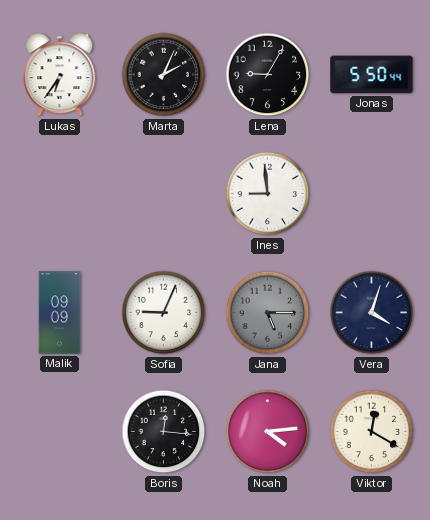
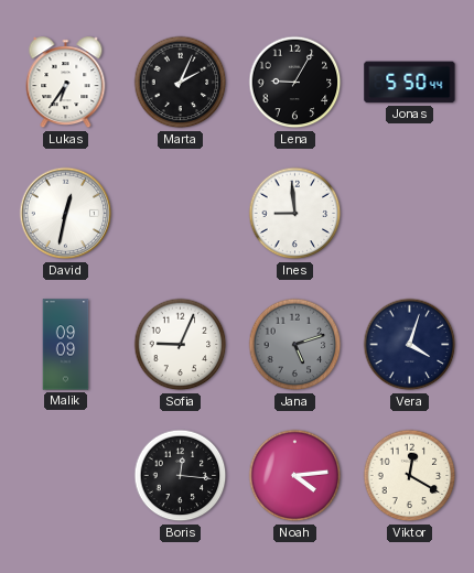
David: none -> 12:32 (66, 214)
Jana: 5:15 -> 5:12 (295, 345)
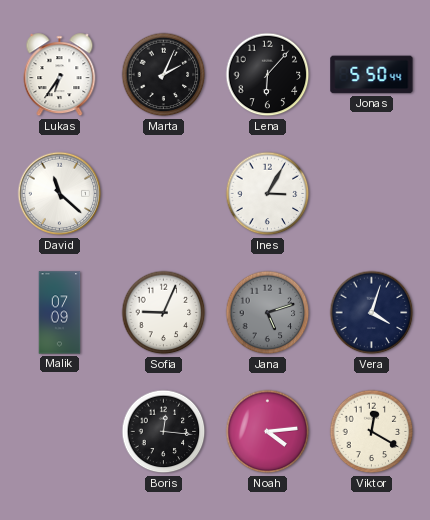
Lena: 9:05 -> 6:07 (268, 75)
David: 12:32 -> 11:22 (60, 194)
Ines: 8:59 -> 3:05 (268, 194)
Malik: 09:09 -> 07:09 (60, 313)
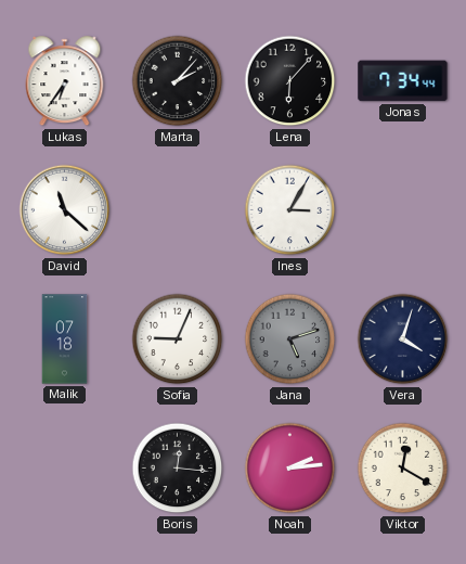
Marta: 2:04 -> 2:07 (178, 81)
Jonas: 5:50 -> 7:34 (403, 81)
Malik: 07:09 -> 07:18 (65, 339)
Noah: 4:14 -> 2:14 (290, 469)
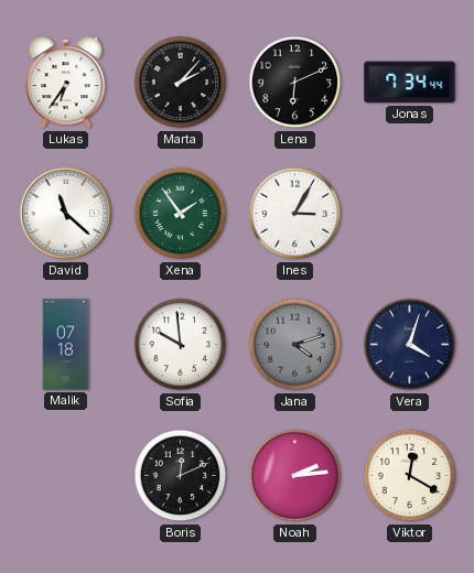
Lena: 6:07 -> 6:11 (295, 83)
Xena: none -> 1:54 (181, 214)
Sofia: 9:04 -> 9:59 (181, 345)
Jana: 5:12 -> 4:12 (295, 345)
Boris: 12:16 -> 12:11 (181, 476)
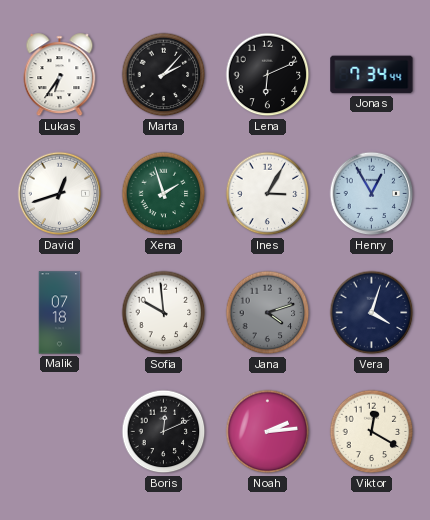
David: 11:22 -> 12:42 (60, 194)
Xena: 1:54 -> 1:57 (164, 194)
Henry: none -> 12:55 (372, 194)
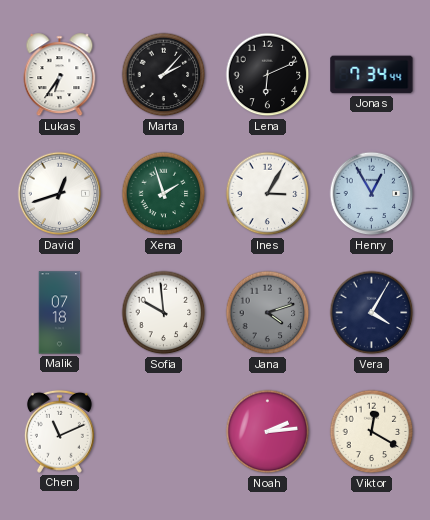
Vera: 4:03 -> 4:05 (372, 313)
Chen: none -> 11:11 (59, 431)
Boris: 12:11 -> none (164, 432)
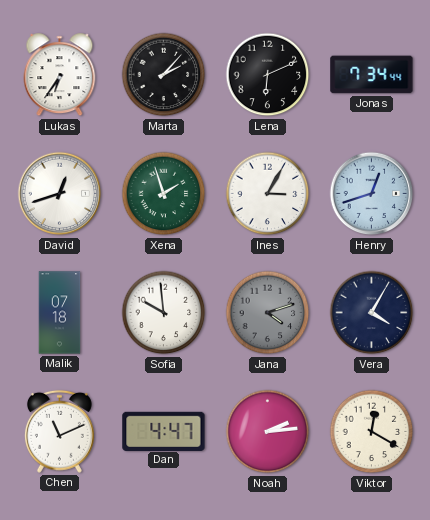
Henry: 12:55 -> 12:42 (372, 194)
Dan: none -> 4:47 (164, 431)
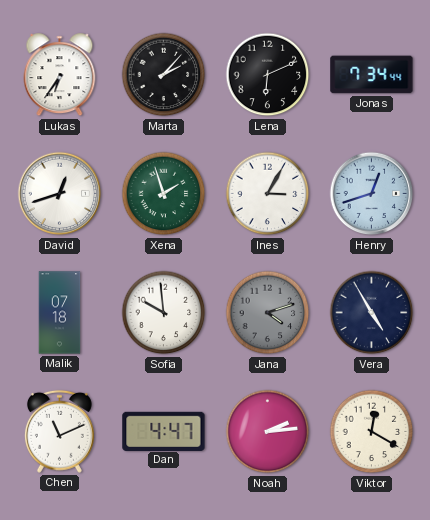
Vera: 4:05 -> 4:55 (372, 313)
